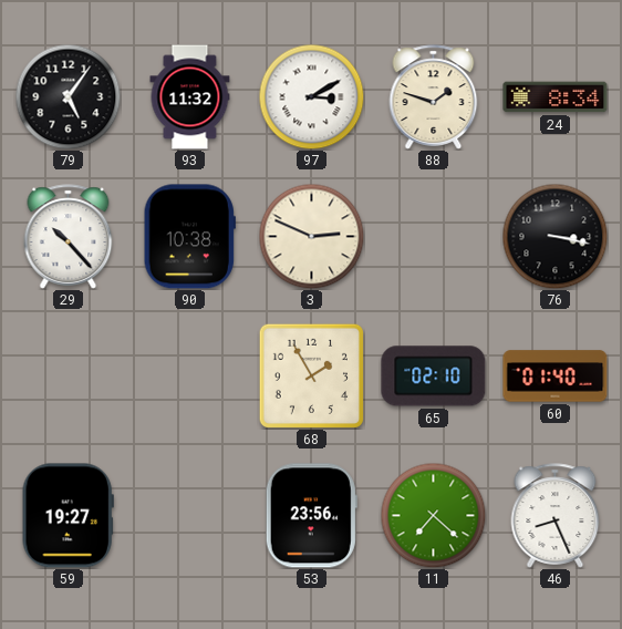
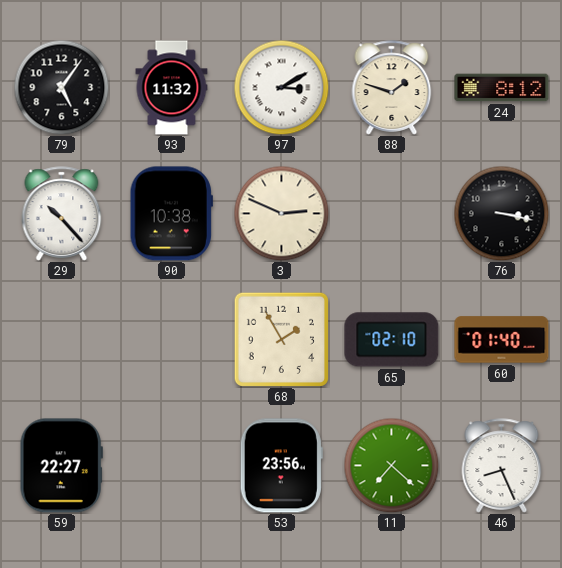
24: 8:34 -> 8:12 (502, 88)
59: 19:27 -> 22:27 (61, 466)
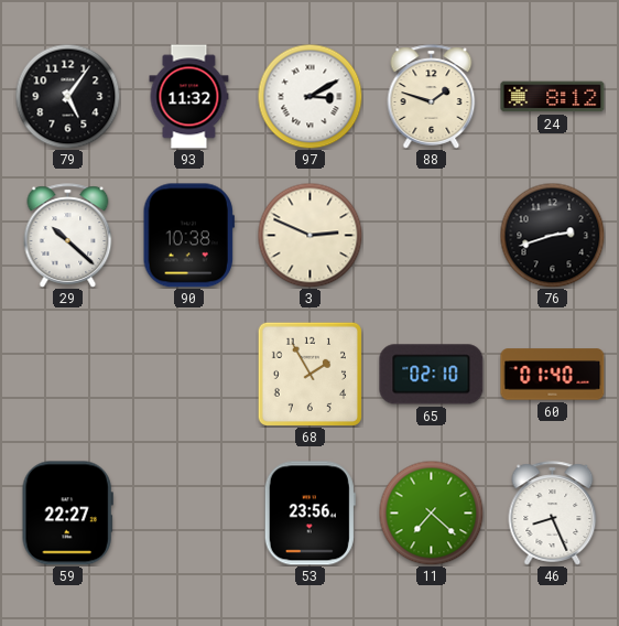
29: 10:23 -> 10:22 (68, 236)
76: 3:17 -> 2:42 (552, 235)
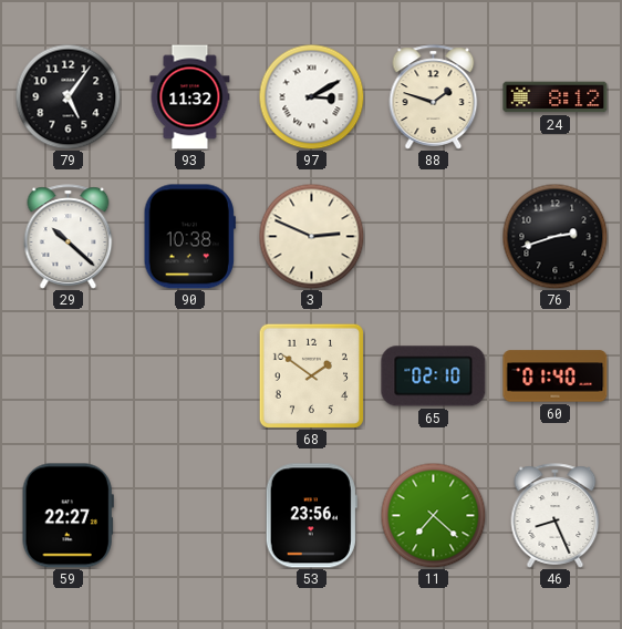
68: 1:55 -> 1:51 (311, 375)
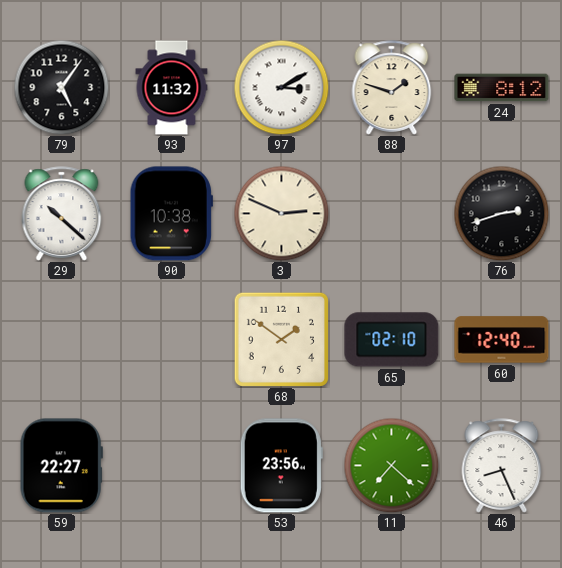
60: 01:40 -> 12:40 (502, 340)
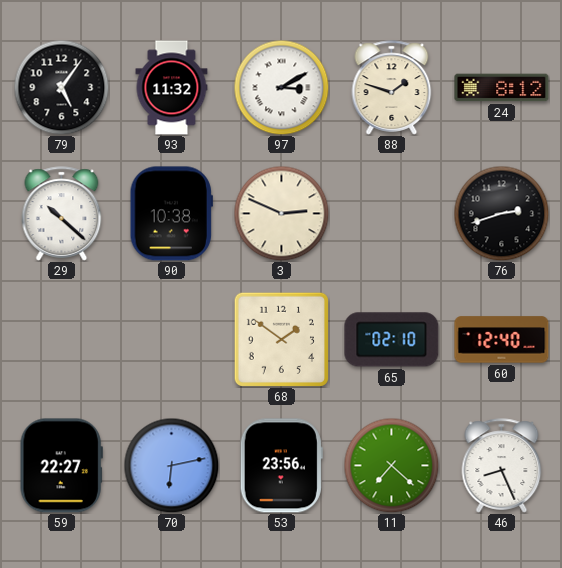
70: none -> 6:13 (171, 465)
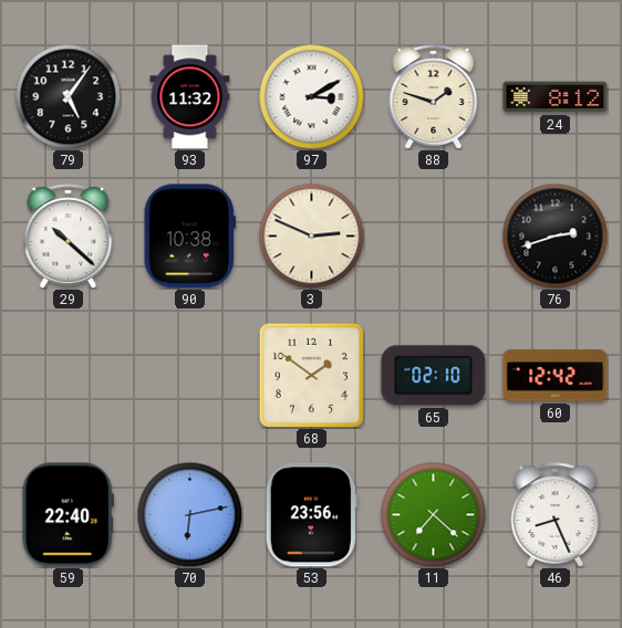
60: 12:40 -> 12:42 (556, 376)
59: 22:27 -> 22:40 (68, 515)
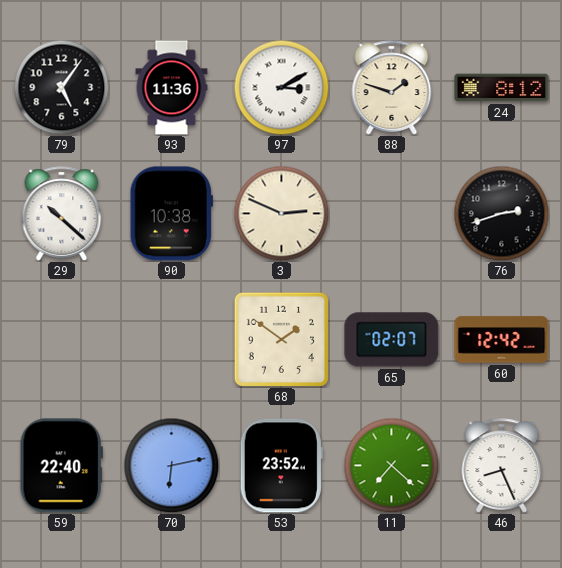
93: 11:32 -> 11:36 (172, 88)
65: 02:10 -> 02:07 (392, 340)
53: 23:56 -> 23:52 (281, 466)
